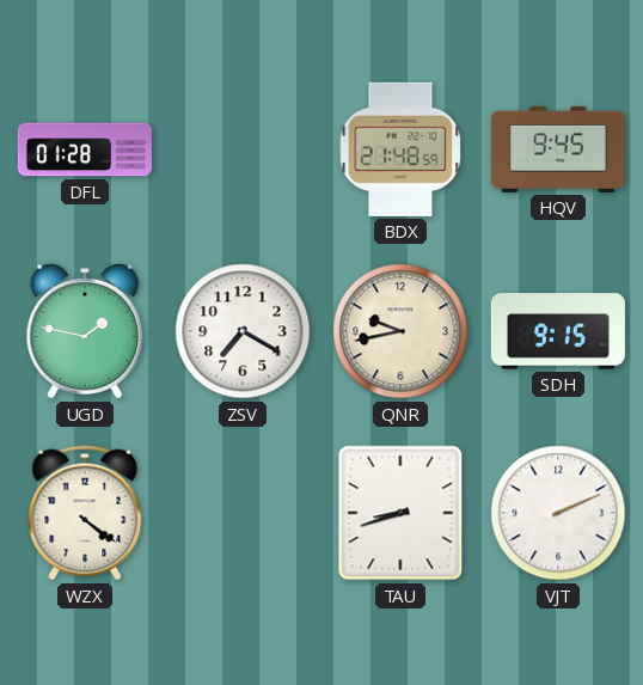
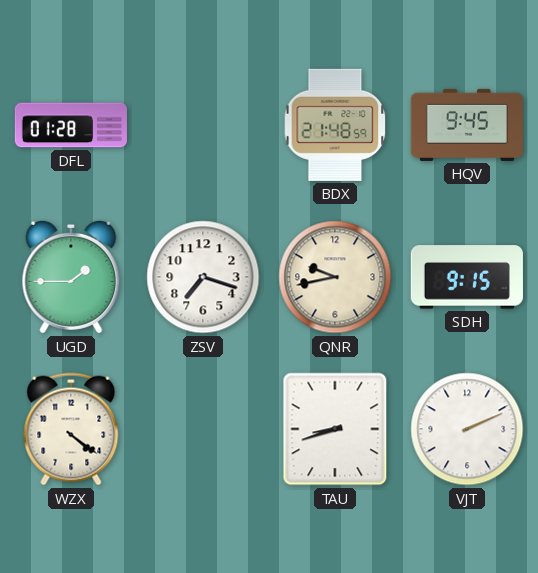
UGD: 1:47 -> 1:45 (71, 277)
ZSV: 7:20 -> 7:18 (203, 277)
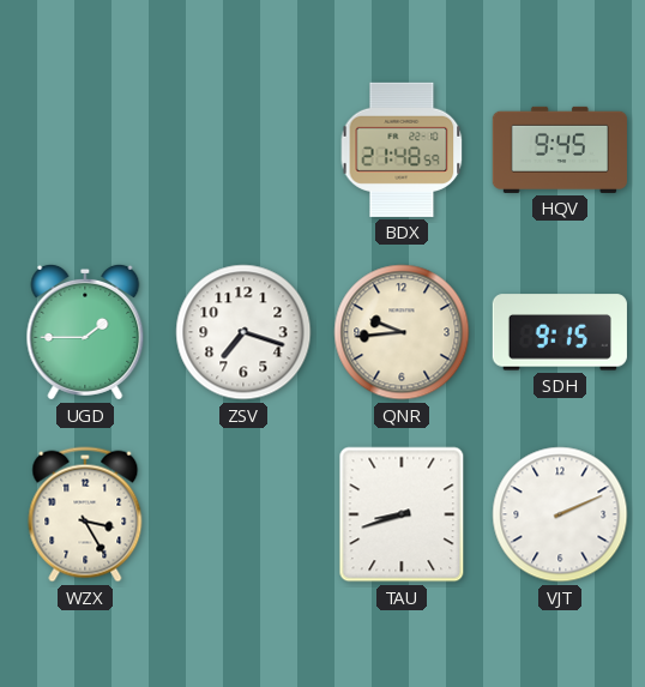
DFL: 01:28 -> none (71, 125)
QNR: 9:43 -> 9:44 (402, 332)
WZX: 4:21 -> 3:25 (85, 514)
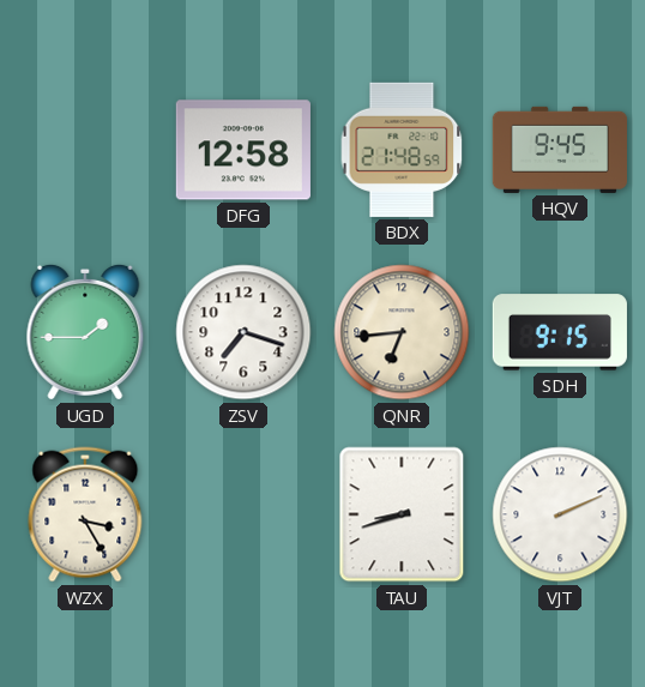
DFG: none -> 12:58 (243, 150)
QNR: 9:44 -> 6:44 (402, 332)
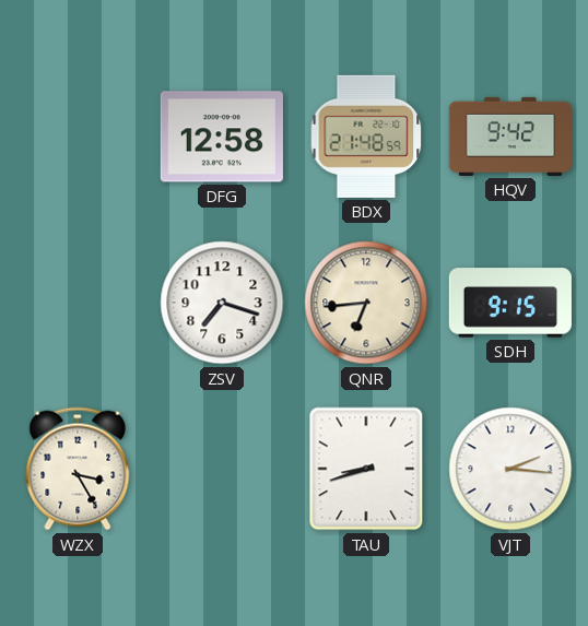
HQV: 9:45 -> 9:42 (509, 137)
UGD: 1:45 -> none (85, 332)
VJT: 2:11 -> 2:16 (510, 469)
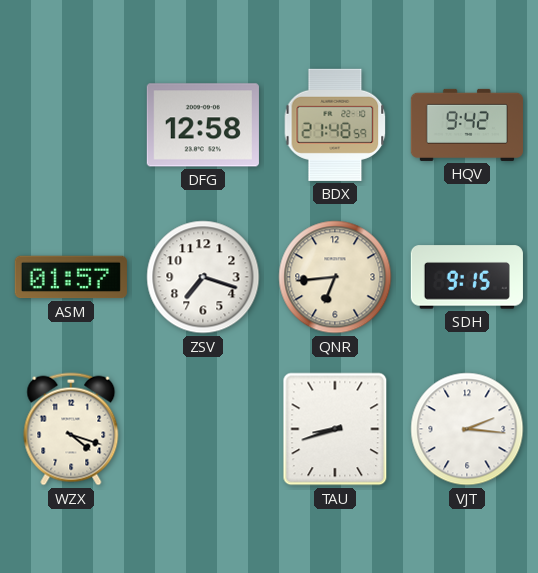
ASM: none -> 01:57 (71, 277)
WZX: 3:25 -> 4:18 (71, 429)
